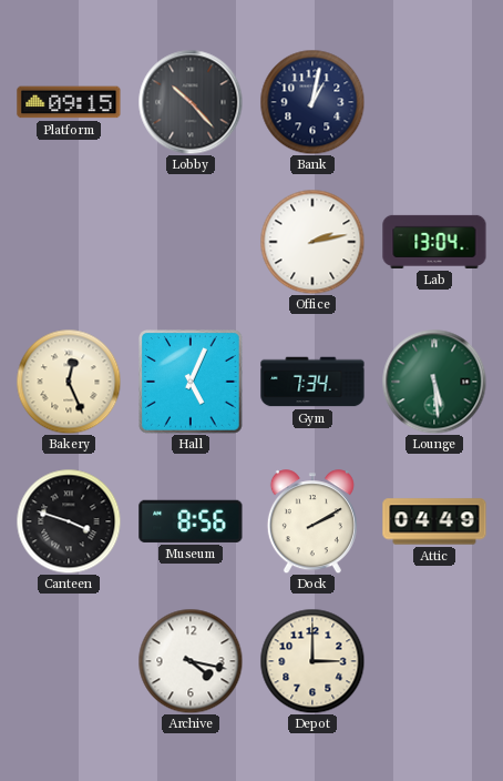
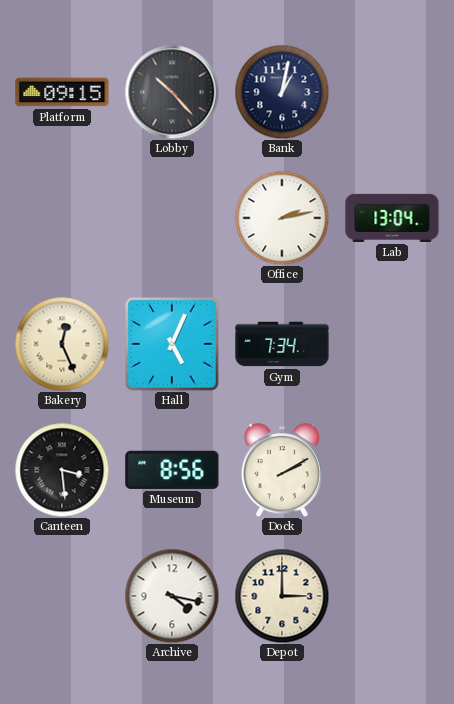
Lounge: 5:29 -> none (434, 382)
Canteen: 3:48 -> 3:29 (62, 470)
Attic: 04:49 -> none (434, 521)
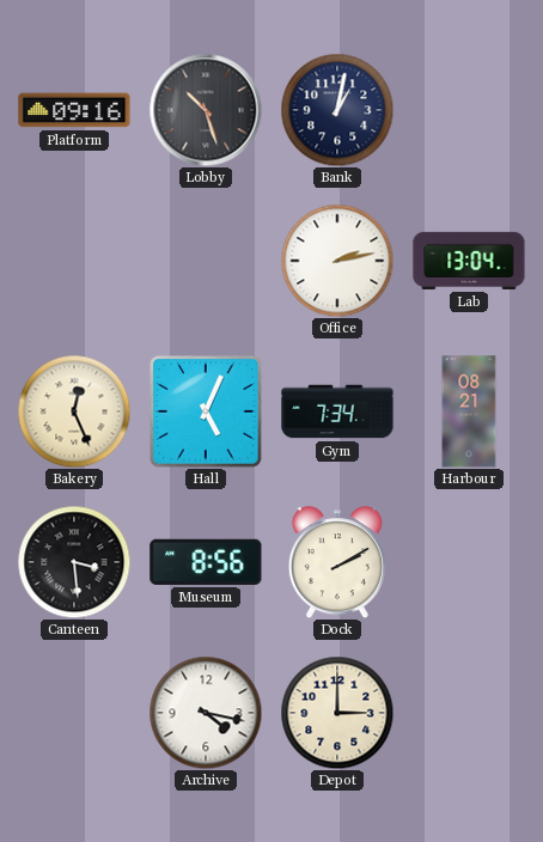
Platform: 09:15 -> 09:16 (74, 110)
Lobby: 10:23 -> 10:27 (206, 110)
Harbour: none -> 08:21 (469, 411)
